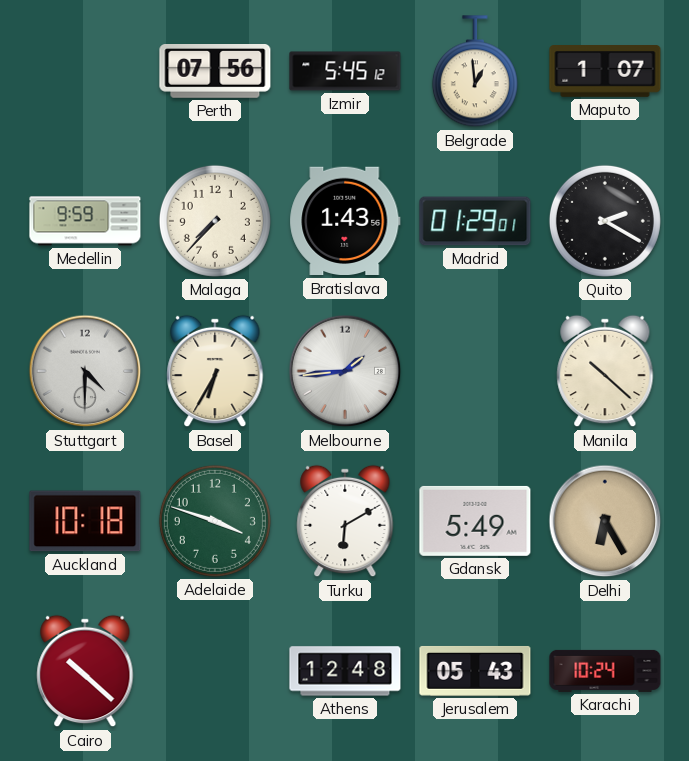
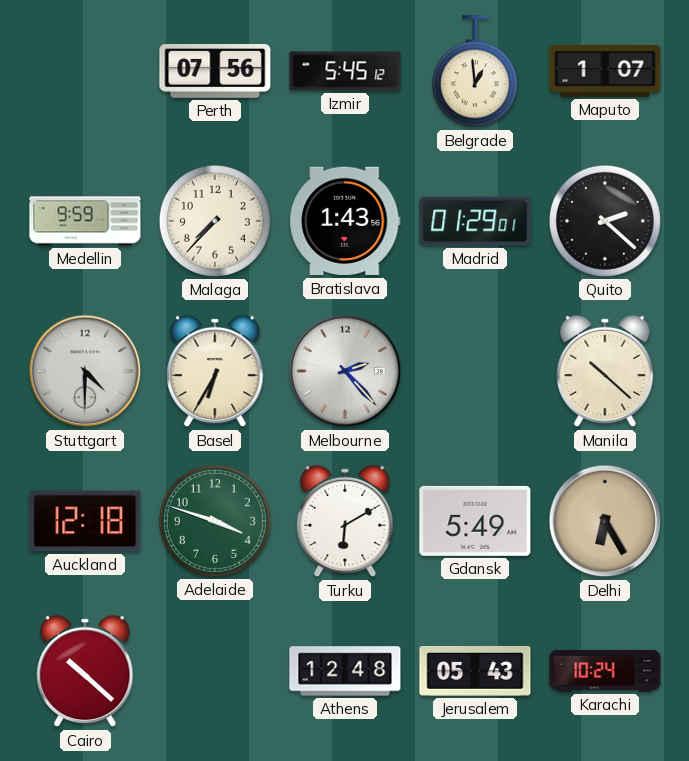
Quito: 2:20 -> 2:22 (605, 221)
Melbourne: 1:44 -> 2:23 (345, 371)
Auckland: 10:18 -> 12:18 (85, 521)
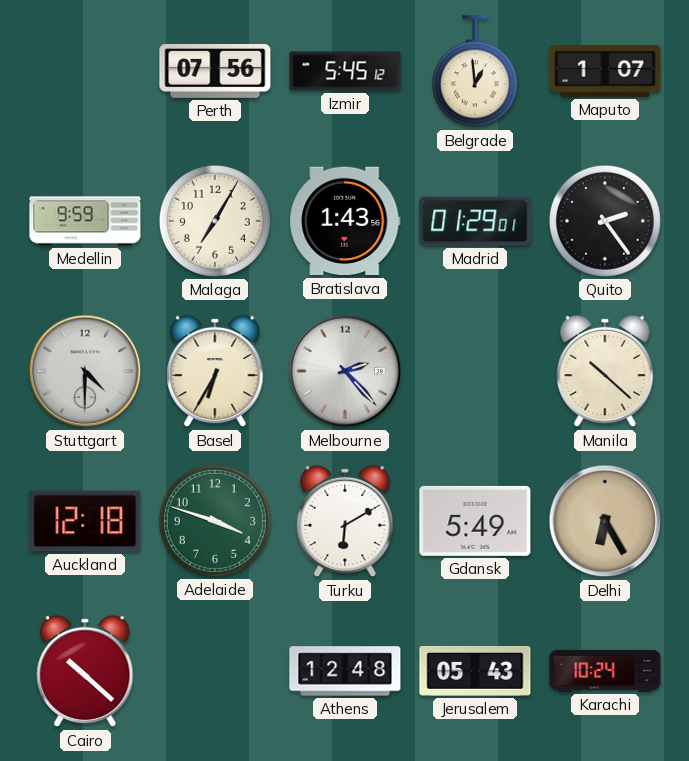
Malaga: 7:37 -> 7:05 (215, 221)
Quito: 2:22 -> 2:24 (605, 221)
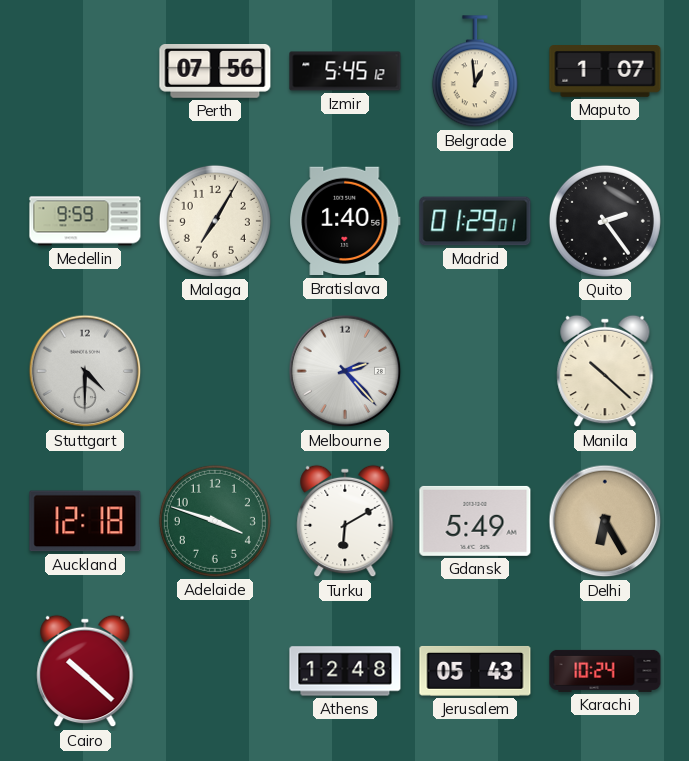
Bratislava: 1:43 -> 1:40 (345, 221)
Basel: 6:35 -> none (215, 371)
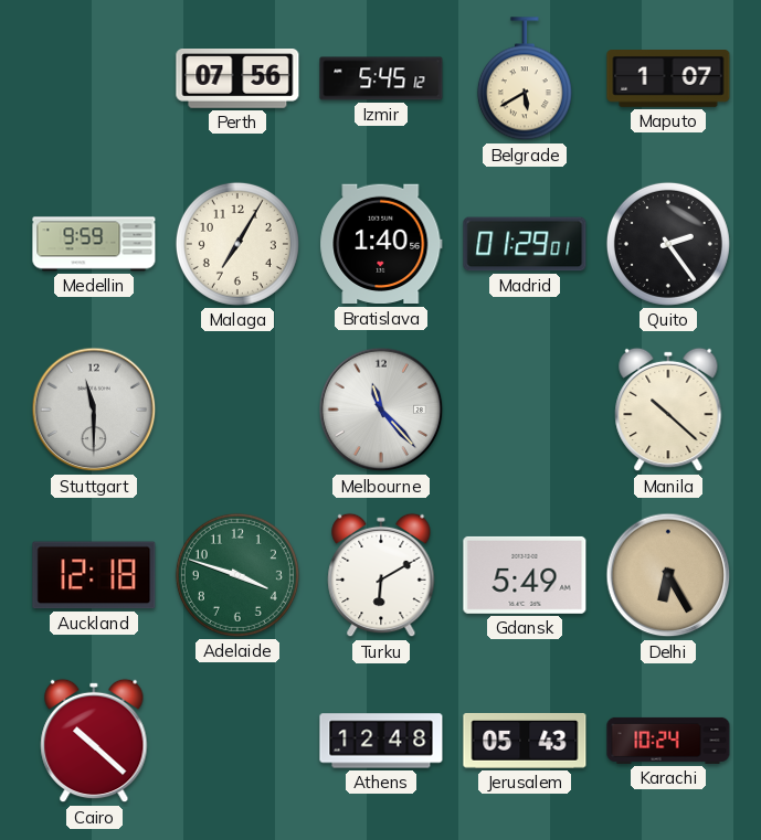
Belgrade: 12:59 -> 5:40 (525, 79)
Stuttgart: 4:30 -> 11:30 (94, 410)
Melbourne: 2:23 -> 11:23 (381, 410)
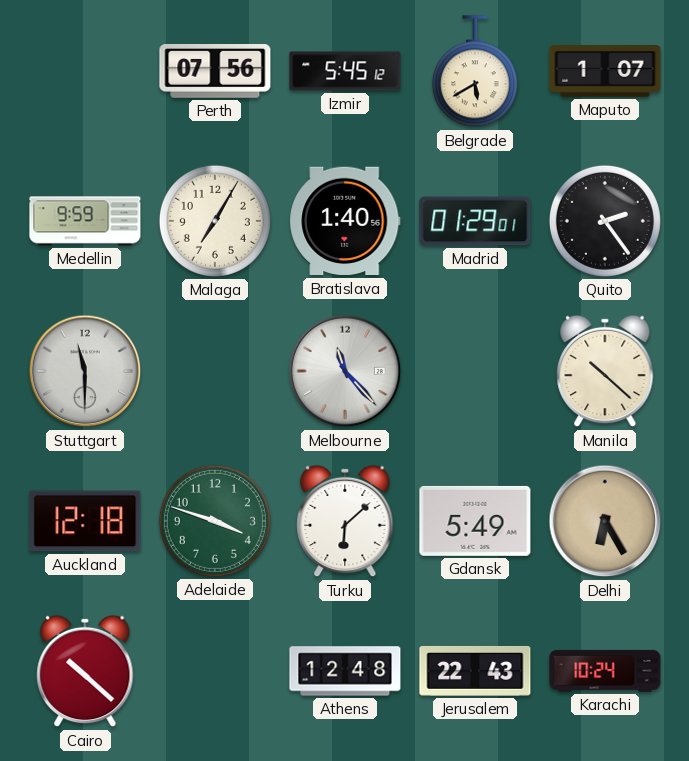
Turku: 6:10 -> 6:08 (345, 521)
Jerusalem: 05:43 -> 22:43 (475, 671)
